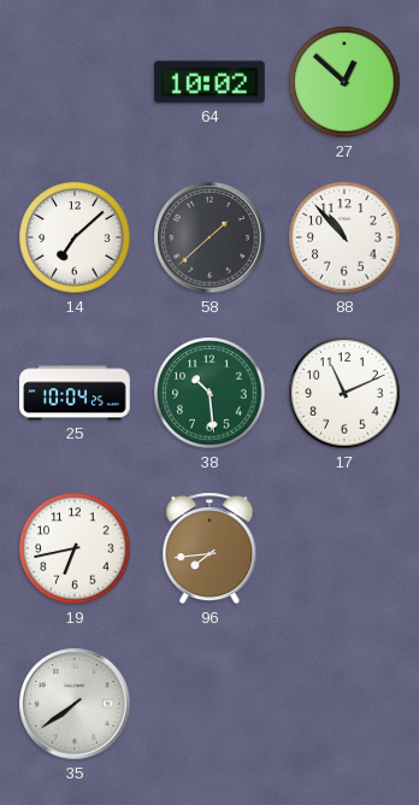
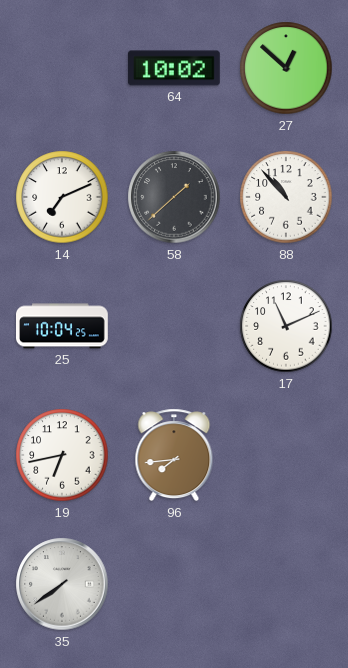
14: 7:08 -> 7:11 (62, 197)
38: 10:29 -> none (209, 393)
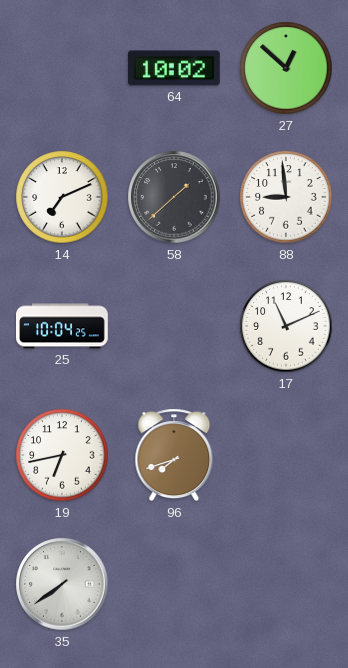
88: 10:53 -> 8:59 (286, 197)
96: 7:44 -> 7:42 (174, 455)
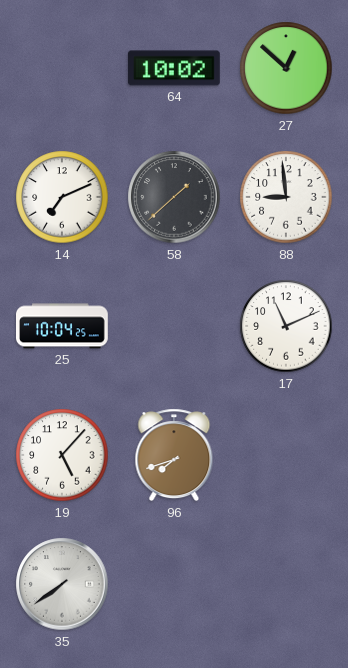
19: 6:43 -> 5:07 (62, 455)
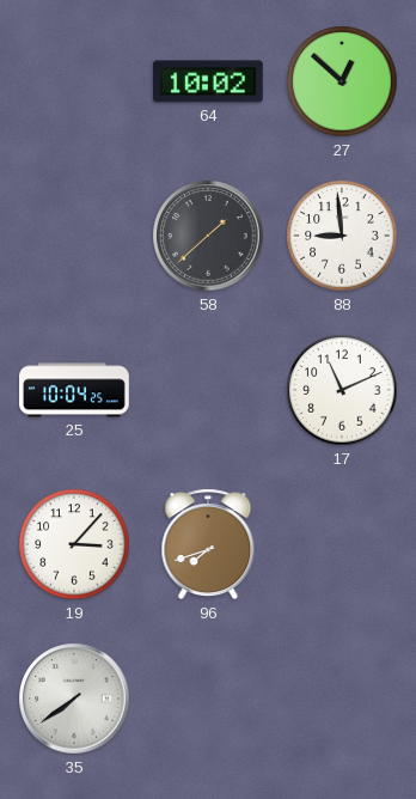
14: 7:11 -> none (62, 197)
19: 5:07 -> 3:07 (74, 544)
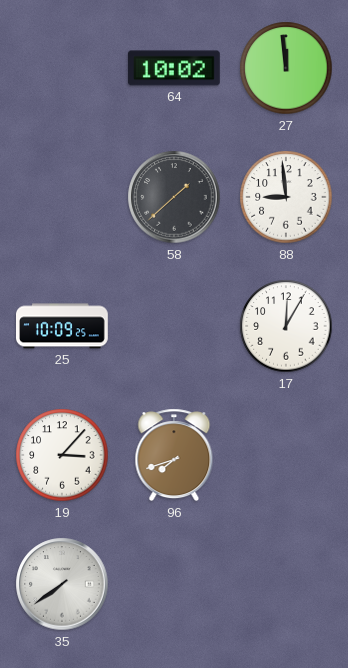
27: 12:52 -> 11:59 (286, 68)
25: 10:04 -> 10:09 (63, 326)
17: 11:11 -> 12:05 (286, 326)
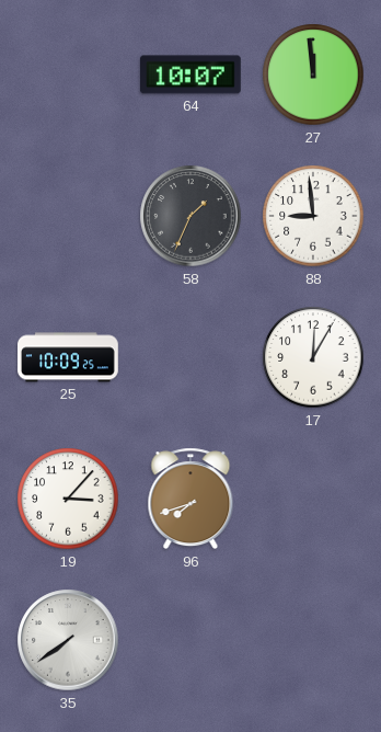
64: 10:02 -> 10:07 (190, 75)
58: 1:38 -> 1:34 (190, 216)
